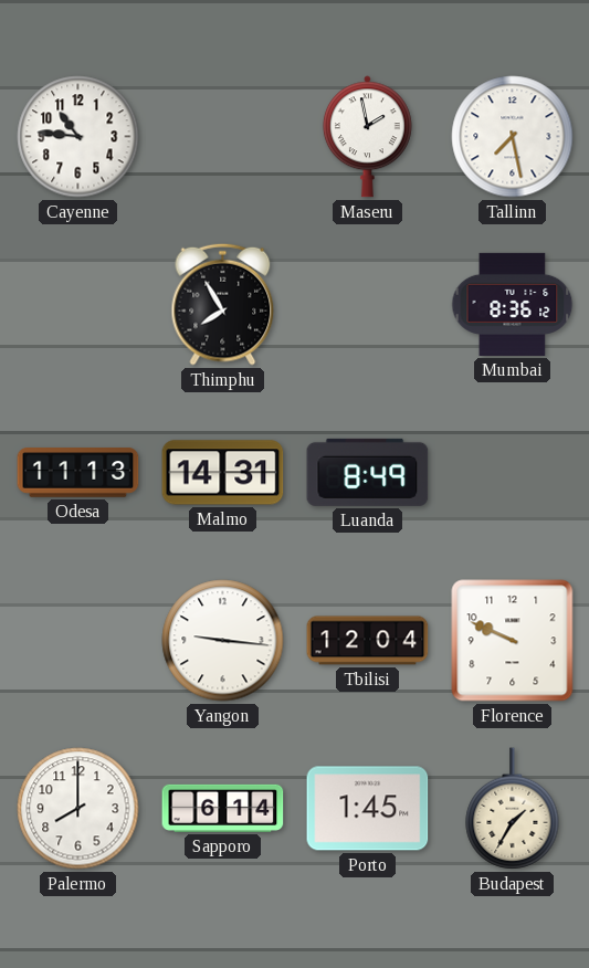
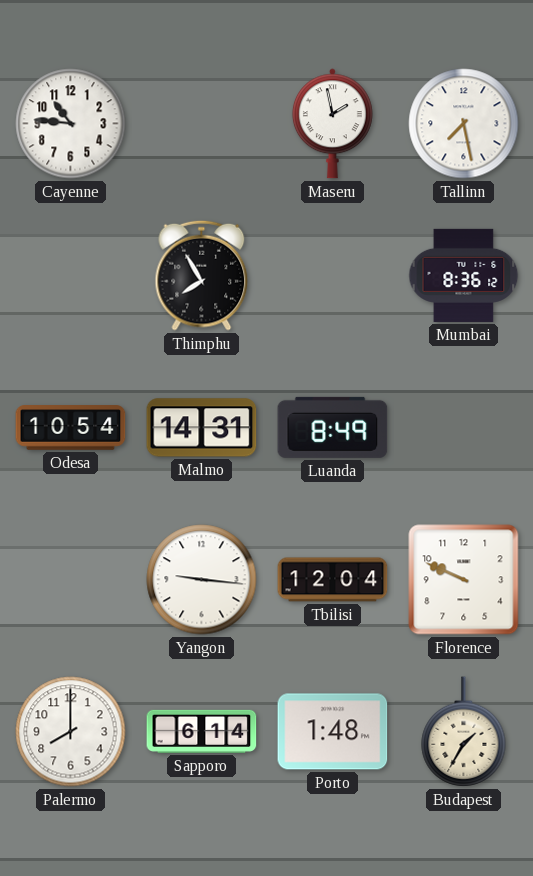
Odesa: 11:13 -> 10:54 (71, 428)
Porto: 1:45 -> 1:48 (333, 732)
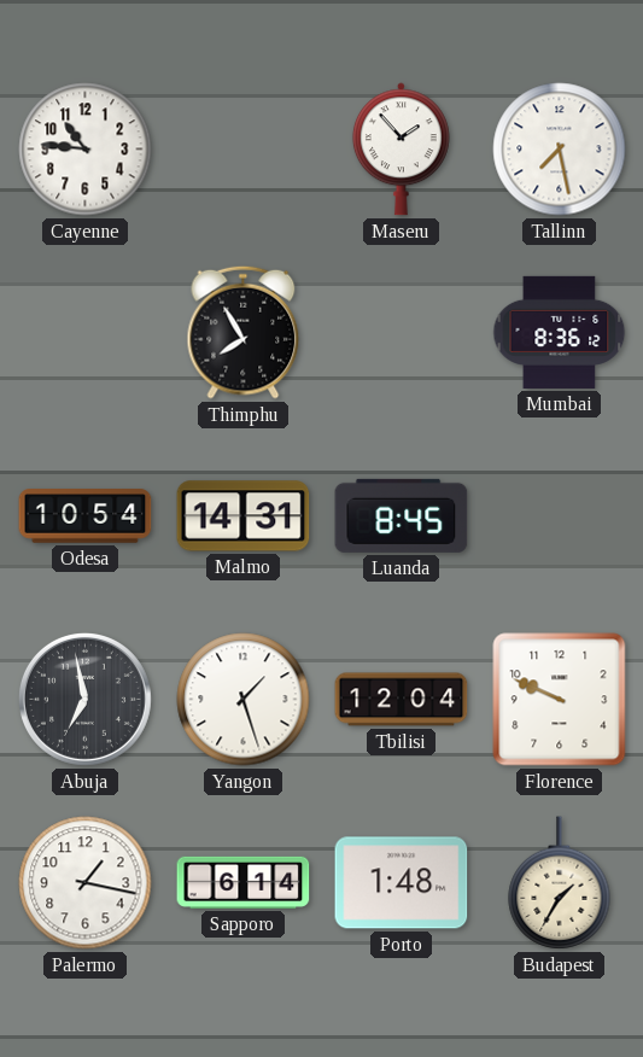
Maseru: 1:58 -> 1:53 (401, 150)
Luanda: 8:49 -> 8:45 (402, 515)
Abuja: none -> 6:58 (84, 699)
Yangon: 9:16 -> 1:27 (244, 700)
Palermo: 8:00 -> 1:17 (86, 883)
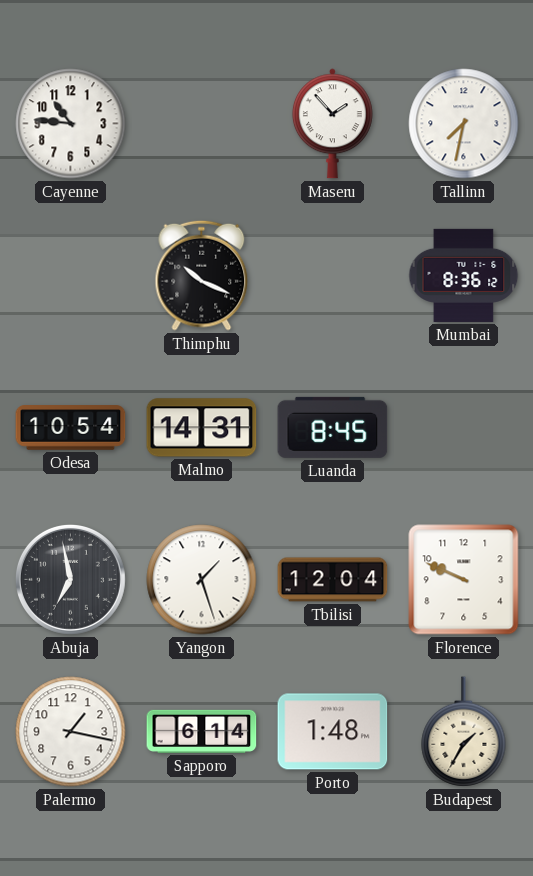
Tallinn: 7:28 -> 7:32 (464, 124)
Thimphu: 7:55 -> 10:19 (202, 275)
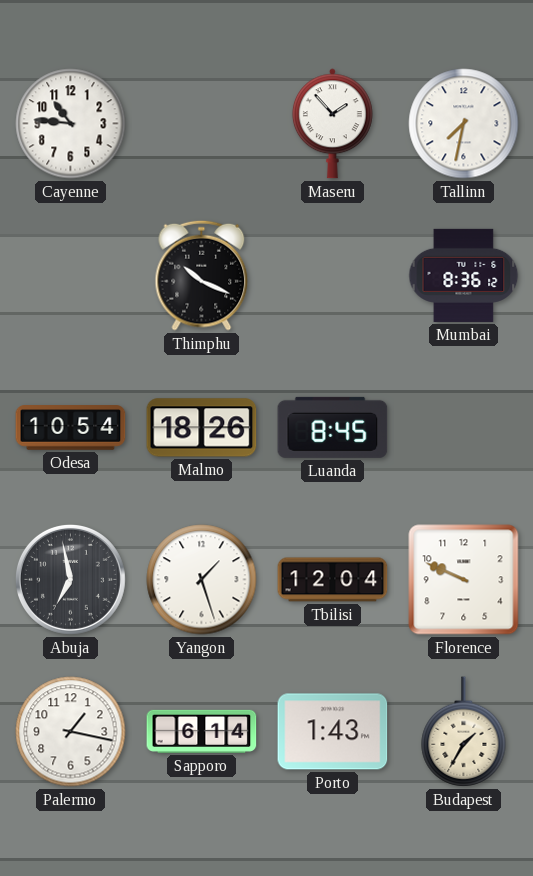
Malmo: 14:31 -> 18:26 (202, 428)
Porto: 1:48 -> 1:43 (333, 732)
